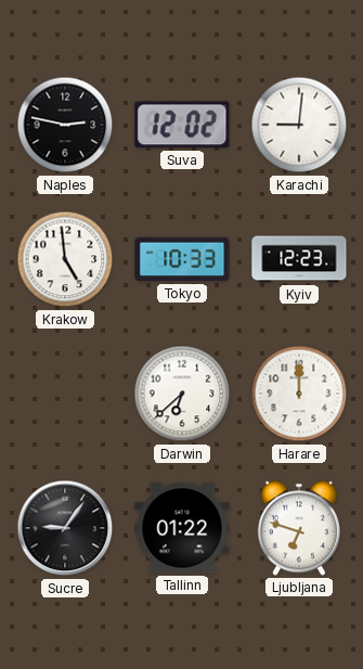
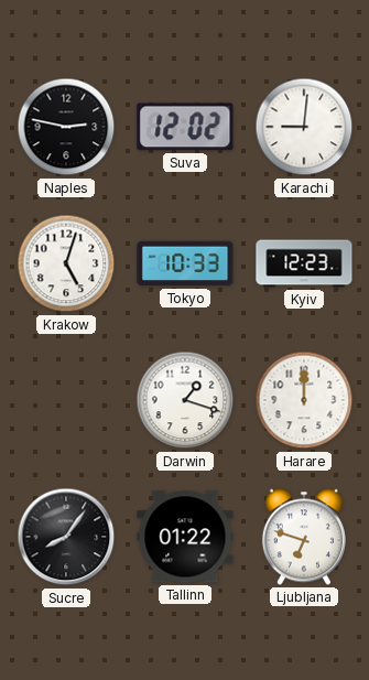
Krakow: 4:59 -> 5:03 (66, 263)
Darwin: 6:38 -> 1:18 (185, 400)
Sucre: 9:06 -> 8:06 (66, 537)
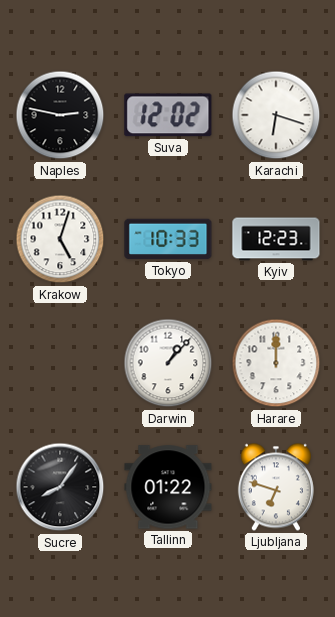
Karachi: 9:01 -> 6:18 (276, 115)
Darwin: 1:18 -> 1:07 (168, 363)
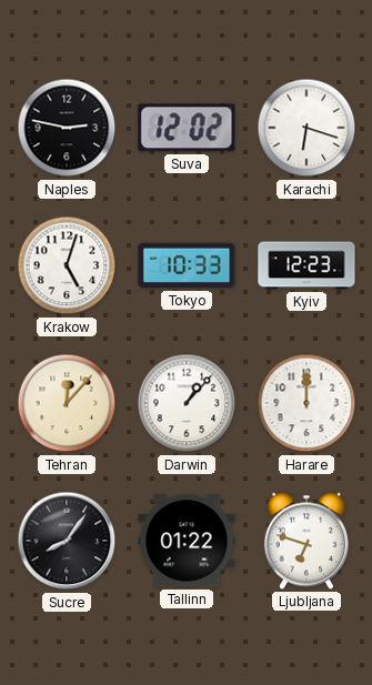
Tehran: none -> 12:07 (67, 403)
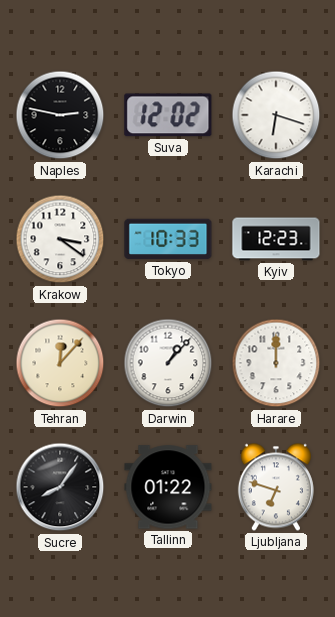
Krakow: 5:03 -> 3:21 (60, 239)
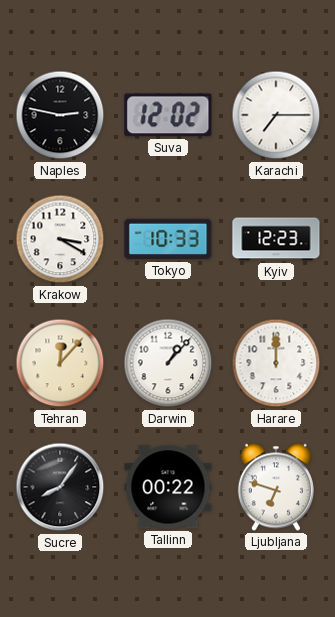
Karachi: 6:18 -> 7:15 (276, 115)
Krakow: 3:21 -> 3:20 (60, 239)
Tallinn: 01:22 -> 00:22 (168, 487)
